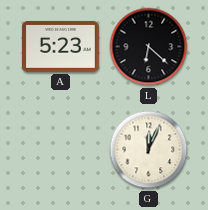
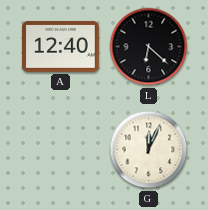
A: 5:23 -> 12:40 (61, 46)
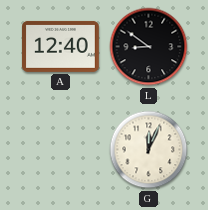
L: 6:22 -> 8:51 (149, 47)
